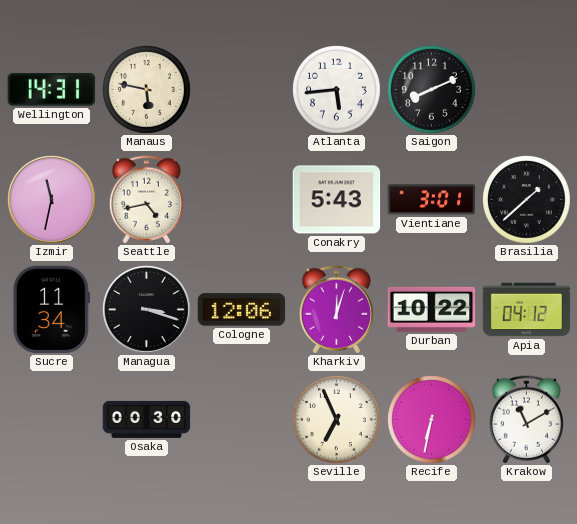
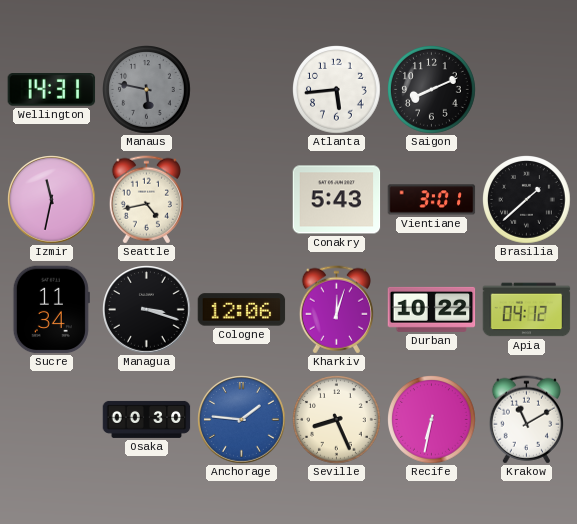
Manaus dial: cream -> grey (147, 90)
Anchorage: none -> 1:46 (242, 420)
Seville: 6:56 -> 8:26 (337, 420)
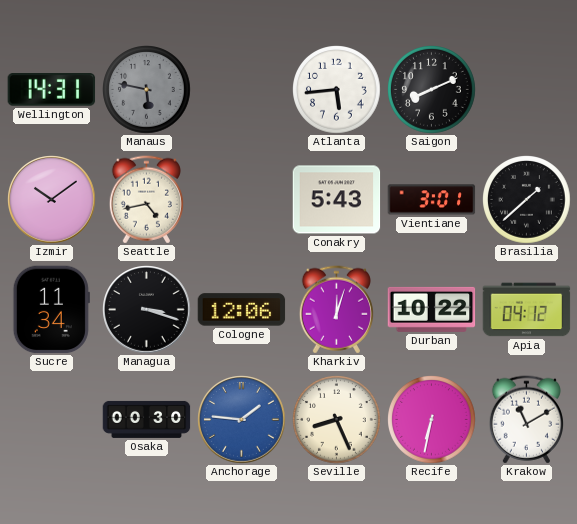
Izmir: 11:32 -> 10:09 (52, 200)
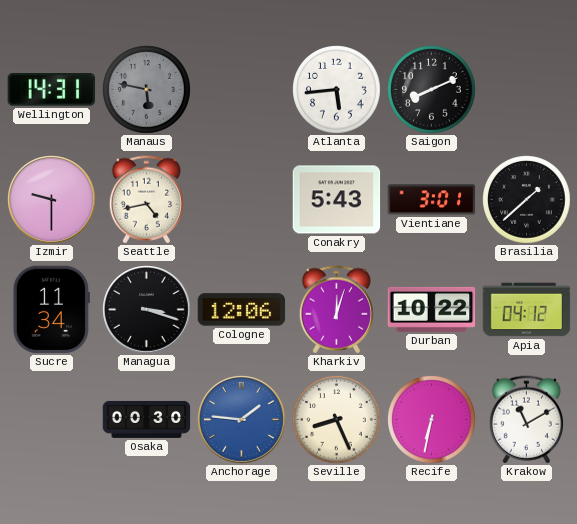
Izmir: 10:09 -> 9:30 (52, 200)
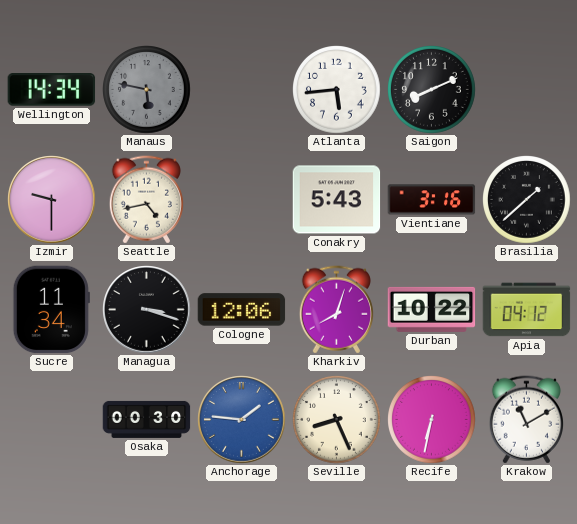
Wellington: 14:31 -> 14:34 (52, 90)
Vientiane: 3:01 -> 3:16 (432, 200)
Kharkiv: 12:03 -> 8:03 (336, 310)
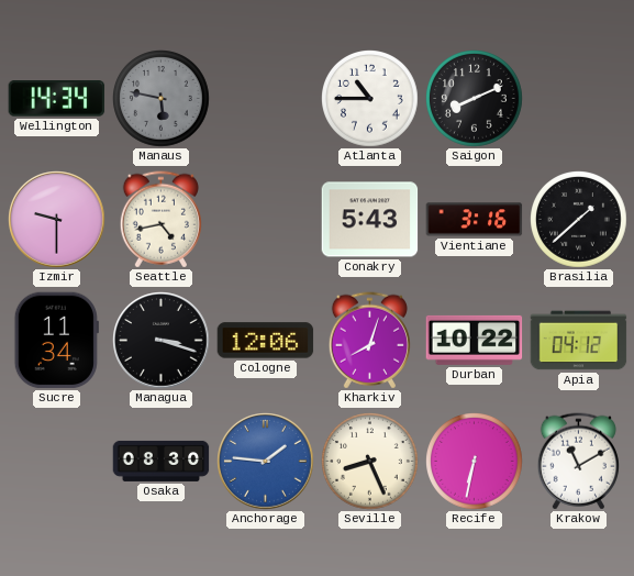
Atlanta: 5:44 -> 10:45 (370, 99)
Osaka: 00:30 -> 08:30 (162, 461)
